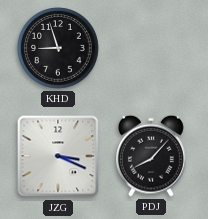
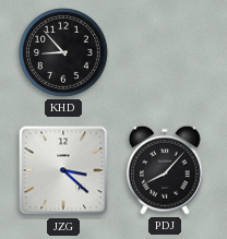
KHD: 8:57 -> 8:53 (63, 52)
JZG: 3:19 -> 3:22 (63, 170)
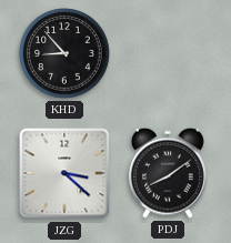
PDJ: 8:07 -> 8:09 (169, 173)
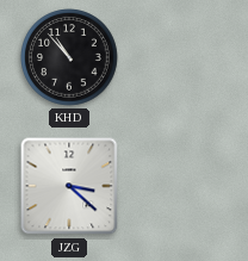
KHD: 8:53 -> 10:53 (69, 57)
PDJ: 8:09 -> none (169, 173)
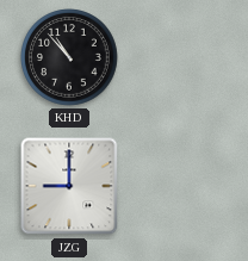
JZG: 3:22 -> 9:00 (69, 186)
